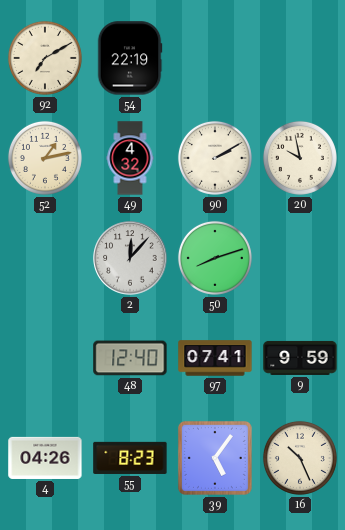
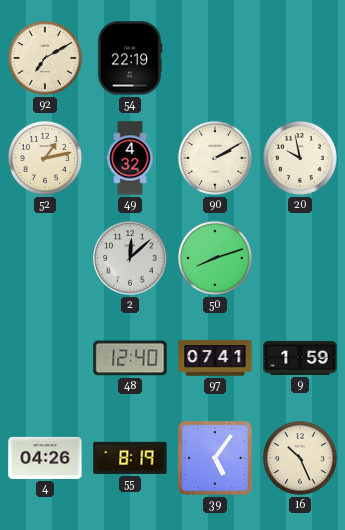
2: 12:07 -> 12:08 (130, 258)
9: 9:59 -> 1:59 (300, 358)
55: 8:23 -> 8:19 (130, 458)
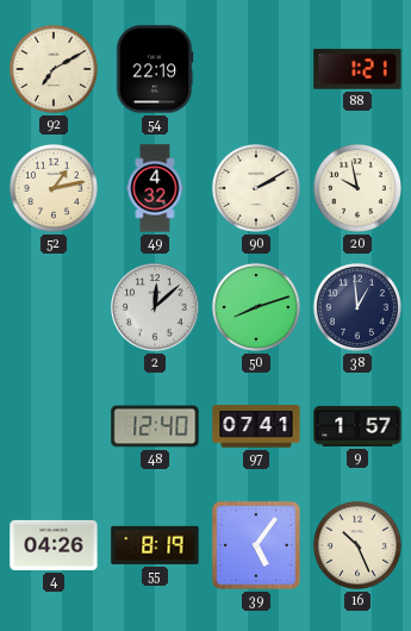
88: none -> 1:21 (357, 69)
38: none -> 12:59 (357, 307)
9: 1:59 -> 1:57 (357, 426)
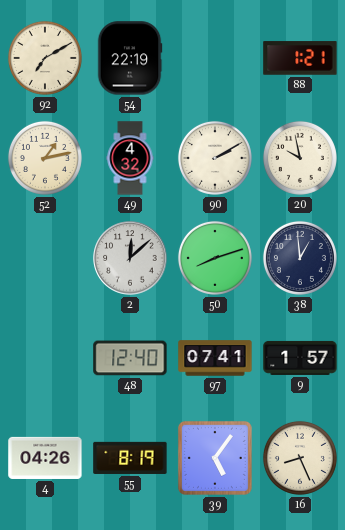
16: 10:26 -> 8:26 (300, 458)
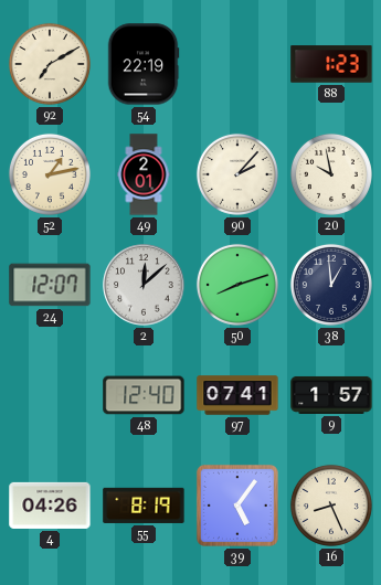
88: 1:21 -> 1:23 (331, 64)
49: 4:32 -> 2:01 (144, 174)
90: 2:10 -> 2:07 (237, 174)
24: none -> 12:07 (50, 285)
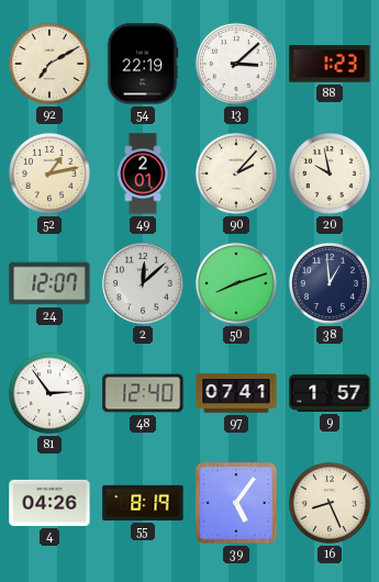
13: none -> 3:08 (236, 64)
81: none -> 2:54 (49, 393)
